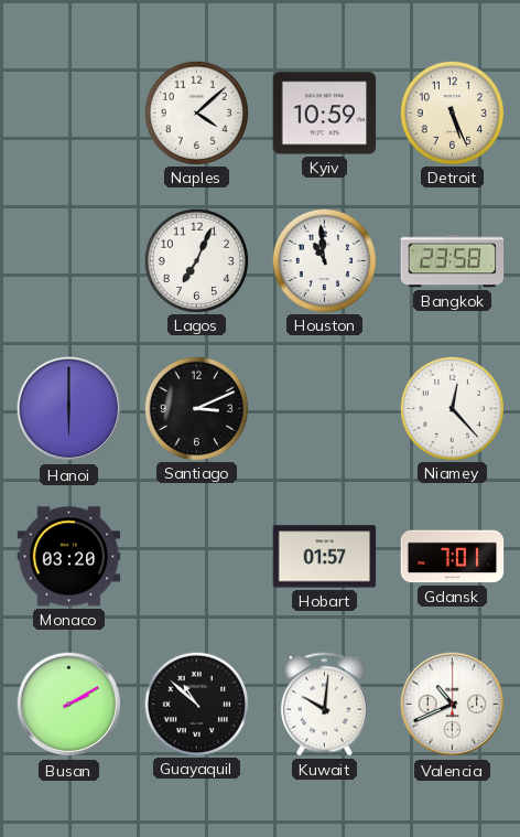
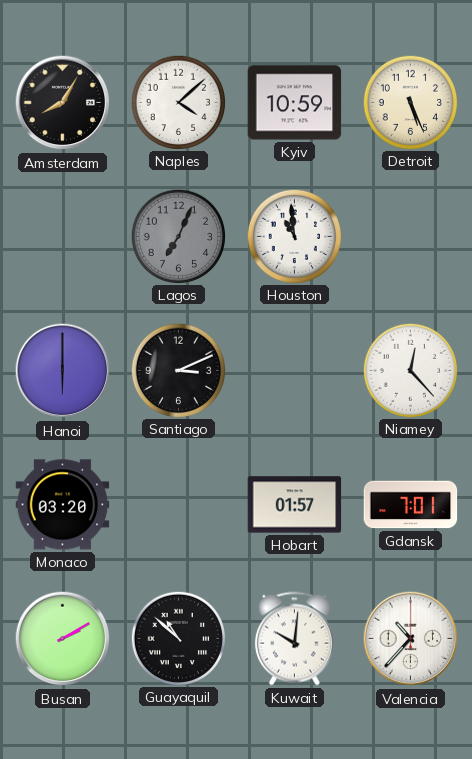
Amsterdam: none -> 8:05 (63, 103)
Lagos dial: white -> grey (178, 236)
Bangkok: 23:58 -> none (453, 261)
Valencia: 10:41 -> 10:37 (411, 639)
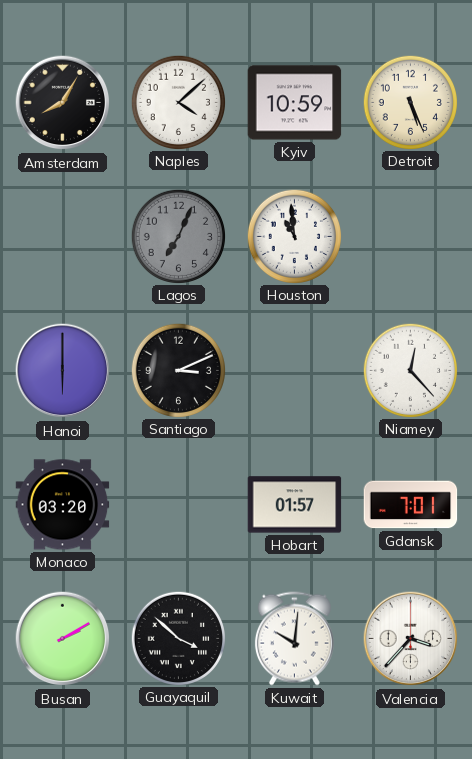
Guayaquil: 10:52 -> 3:52 (178, 638)
Valencia: 10:37 -> 3:37 (411, 639)
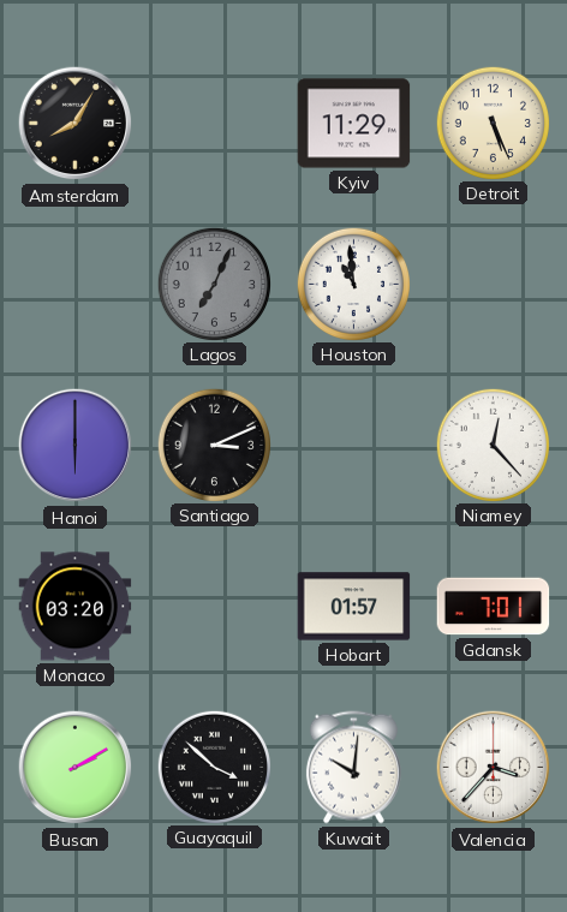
Naples: 4:08 -> none (178, 102)
Kyiv: 10:59 -> 11:29 (354, 124)
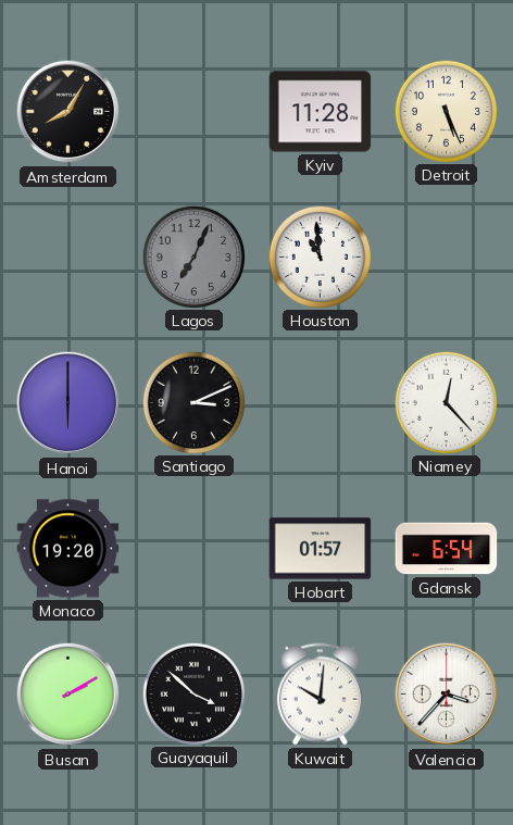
Kyiv: 11:29 -> 11:28 (321, 112)
Monaco: 03:20 -> 19:20 (68, 549)
Gdansk: 7:01 -> 6:54 (447, 549)
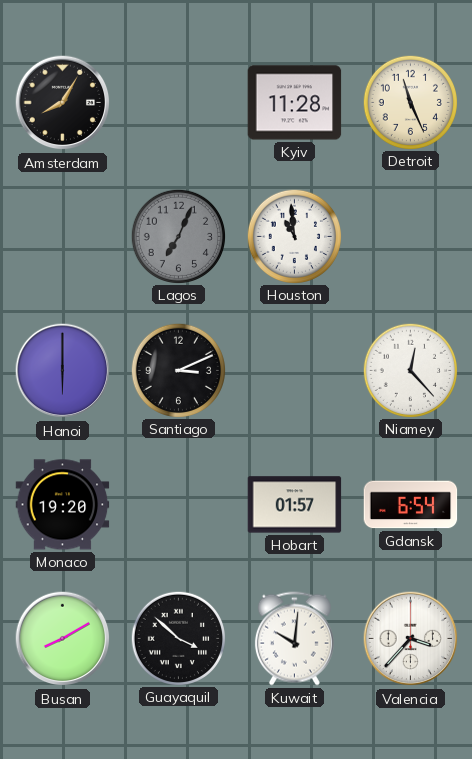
Detroit: 5:26 -> 11:26 (410, 102)
Busan: 2:10 -> 8:10 (63, 639)
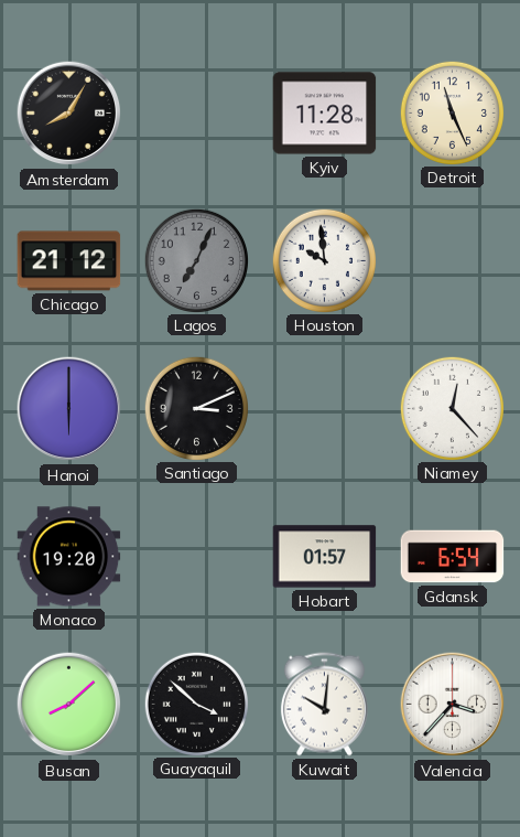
Chicago: none -> 21:12 (69, 261)
Houston: 10:59 -> 9:59 (324, 260)
Busan: 8:10 -> 8:08 (69, 705)
